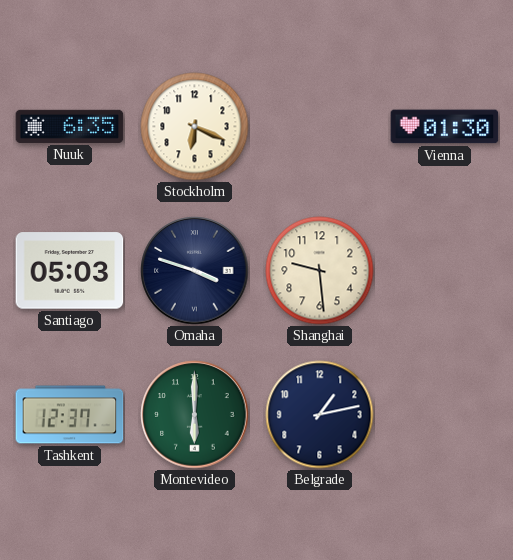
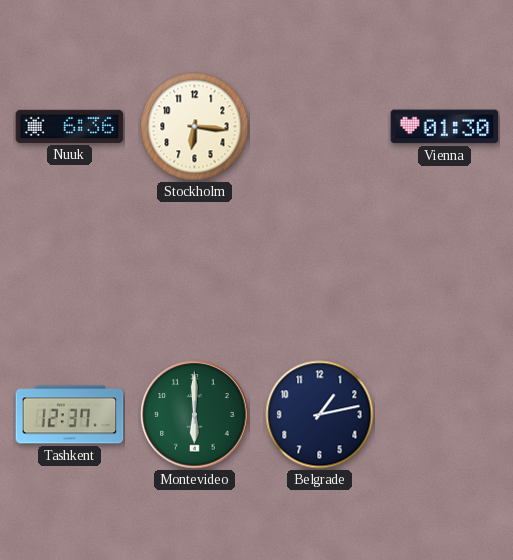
Nuuk: 6:35 -> 6:36 (70, 126)
Stockholm: 6:19 -> 6:16 (195, 127)
Santiago: 05:03 -> none (70, 271)
Omaha: 3:48 -> none (195, 271)
Shanghai: 9:29 -> none (320, 271)
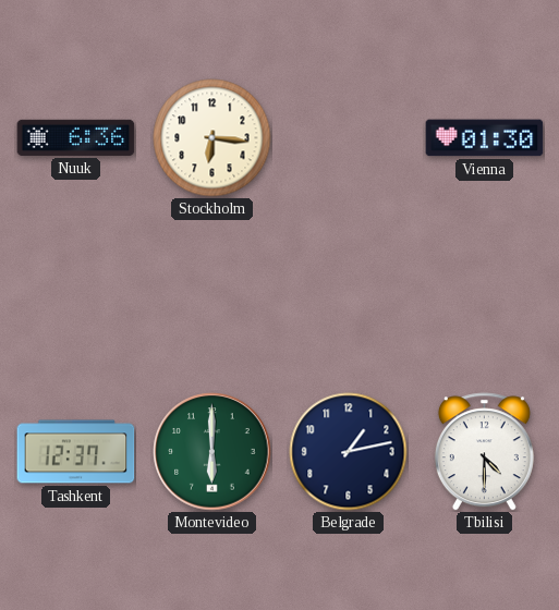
Tbilisi: none -> 4:30 (484, 452)
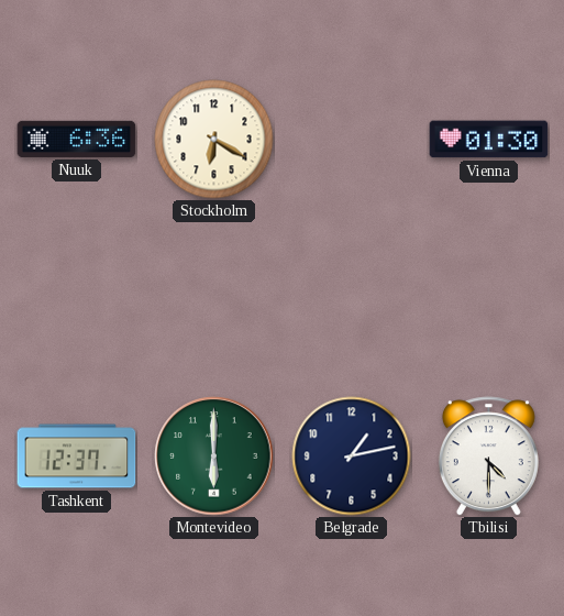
Stockholm: 6:16 -> 6:20 (214, 140)
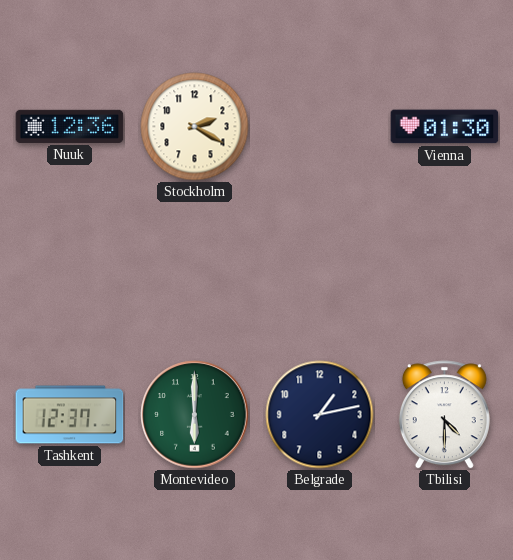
Nuuk: 6:36 -> 12:36 (70, 126)
Stockholm: 6:20 -> 2:20 (195, 127)
